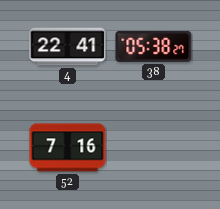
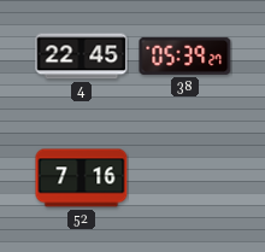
4: 22:41 -> 22:45 (82, 57)
38: 05:38 -> 05:39 (185, 55)
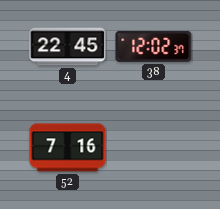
38: 05:39 -> 12:02 (154, 46)
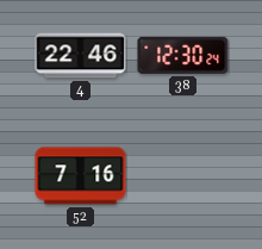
4: 22:45 -> 22:46 (81, 56)
38: 12:02 -> 12:30 (183, 55)
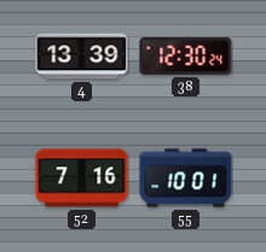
4: 22:46 -> 13:39 (82, 57)
55: none -> 10:01 (186, 178)
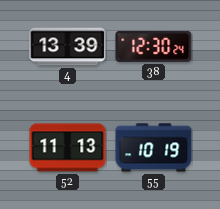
52: 7:16 -> 11:13 (68, 148)
55: 10:01 -> 10:19 (154, 148)
